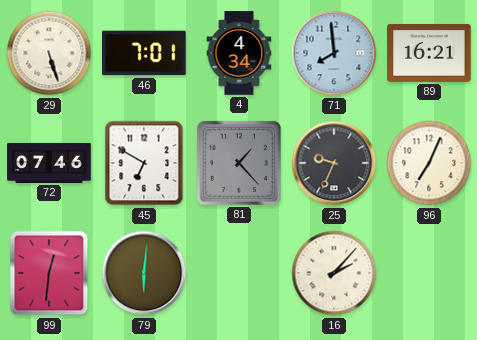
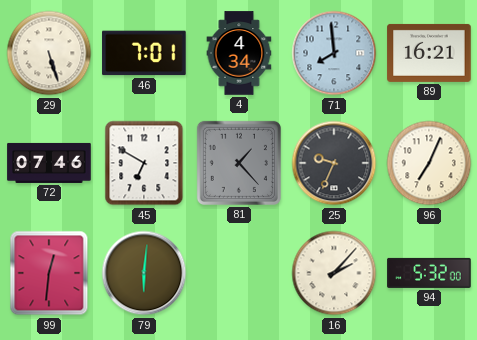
94: none -> 5:32 (429, 273)
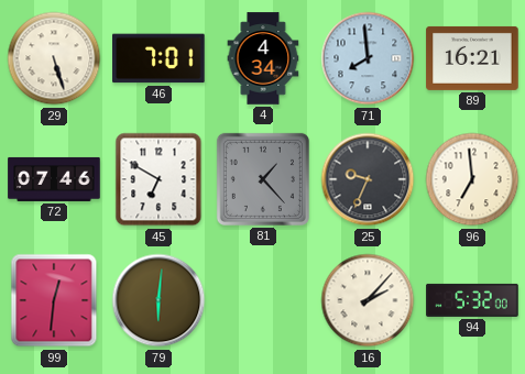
96: 7:04 -> 6:59 (472, 179)
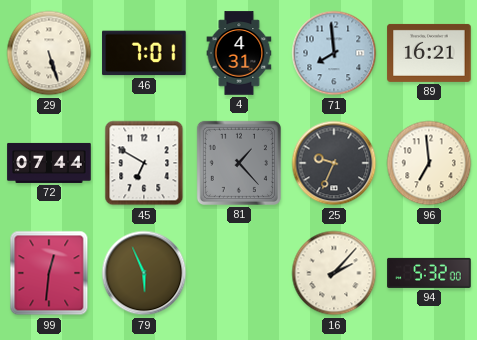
4: 4:34 -> 4:31 (239, 53)
72: 07:46 -> 07:44 (49, 163)
79: 6:01 -> 5:56 (144, 273)
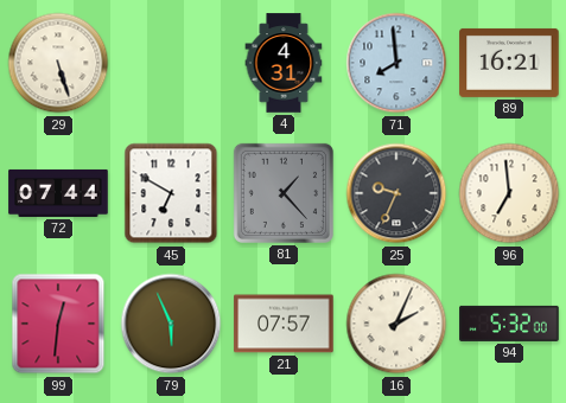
46: 7:01 -> none (144, 53)
21: none -> 07:57 (284, 324)
16: 2:07 -> 2:04 (396, 324)
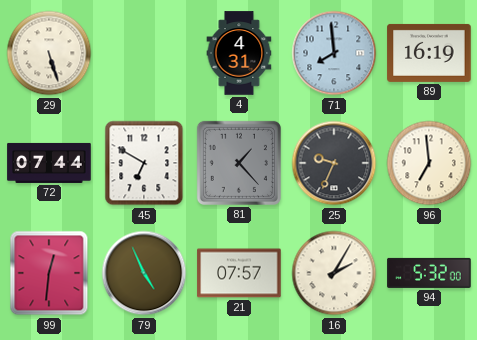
89: 16:21 -> 16:19 (429, 53)
79: 5:56 -> 4:56 (144, 273)
16: 2:04 -> 2:05 (334, 273)
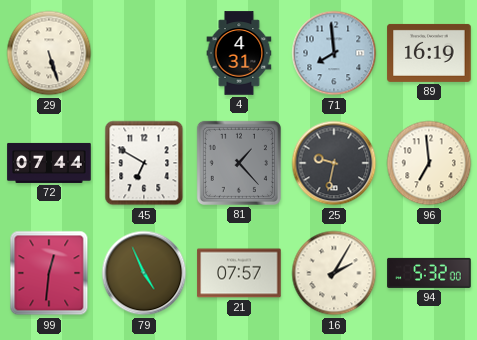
25: 9:34 -> 9:32 (334, 163)
